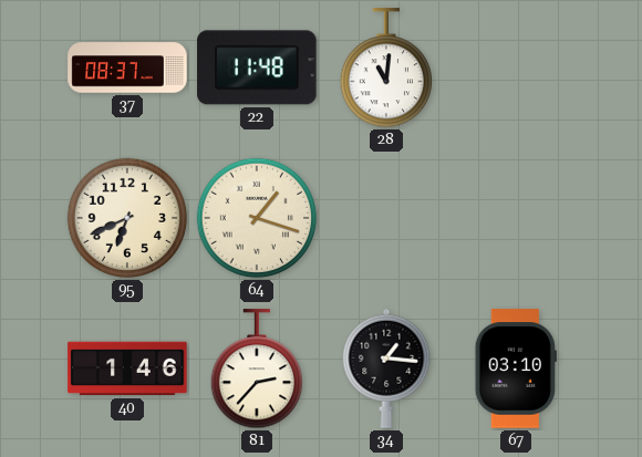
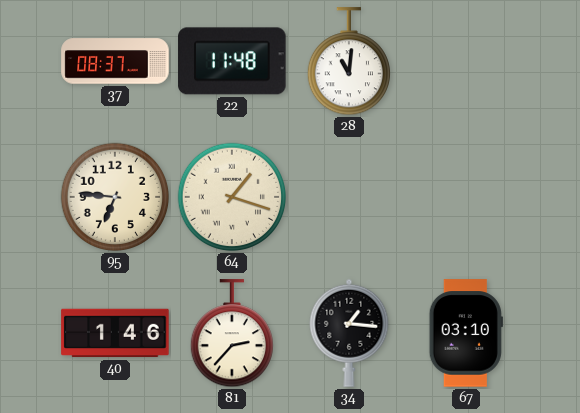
95: 6:41 -> 6:46 (115, 197)
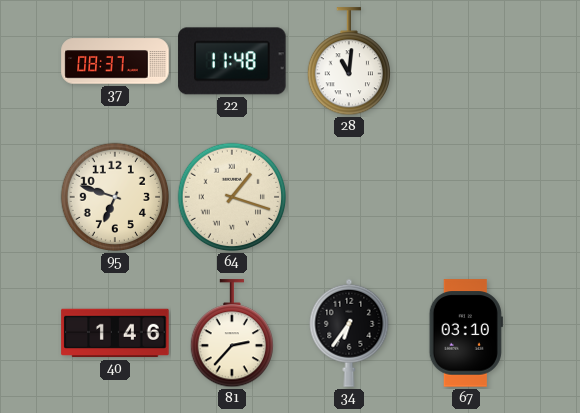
95: 6:46 -> 6:48 (115, 197)
34: 1:16 -> 6:36 (349, 333)
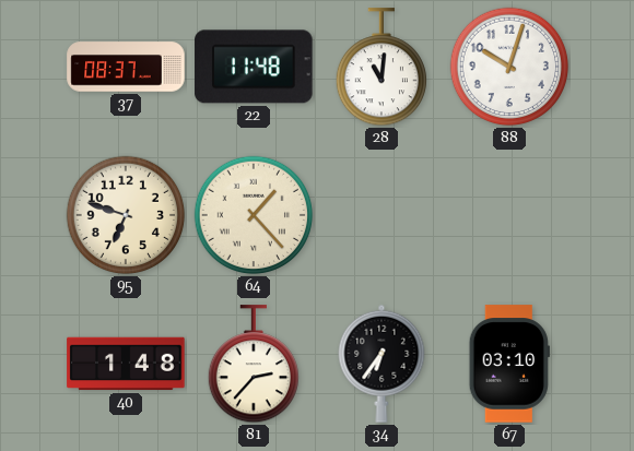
88: none -> 10:03 (509, 67)
64: 1:18 -> 1:23 (254, 215)
40: 1:46 -> 1:48 (126, 364)
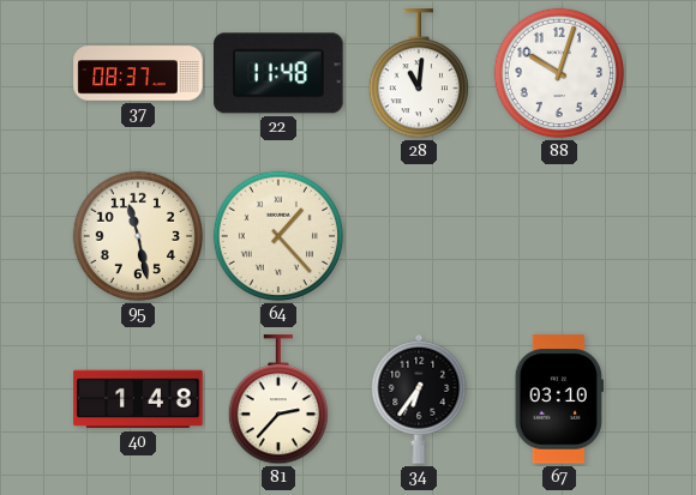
95: 6:48 -> 11:28 (138, 236)
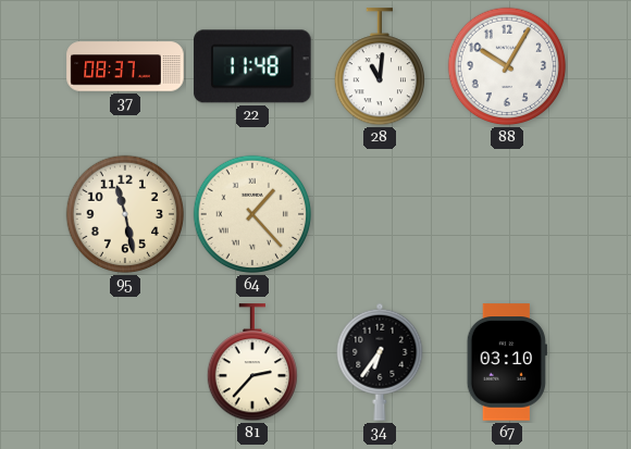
88: 10:03 -> 10:05 (507, 66)
40: 1:48 -> none (138, 399)
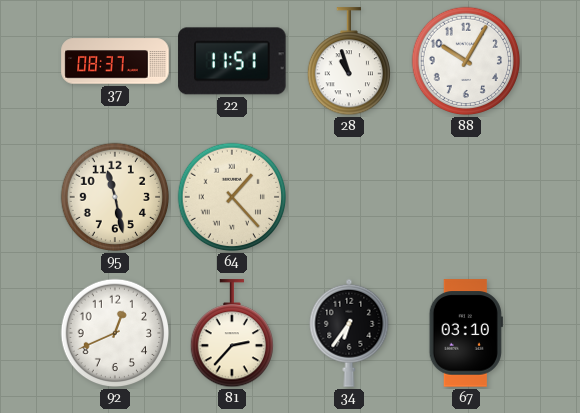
22: 11:48 -> 11:51 (232, 61)
28: 11:01 -> 10:57 (348, 62)
92: none -> 12:41 (115, 333)
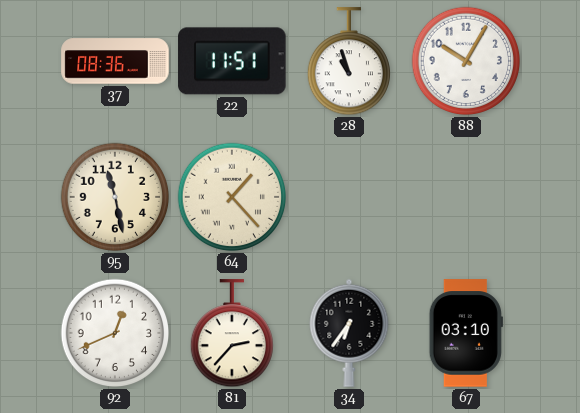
37: 08:37 -> 08:36 (115, 61)
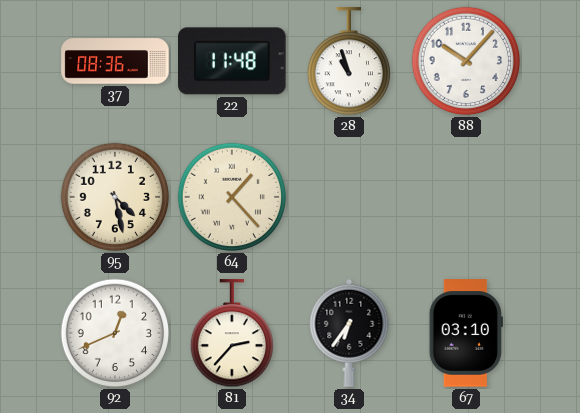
22: 11:51 -> 11:48 (232, 61)
88: 10:05 -> 10:07 (466, 61)
95: 11:28 -> 4:28 (115, 197)
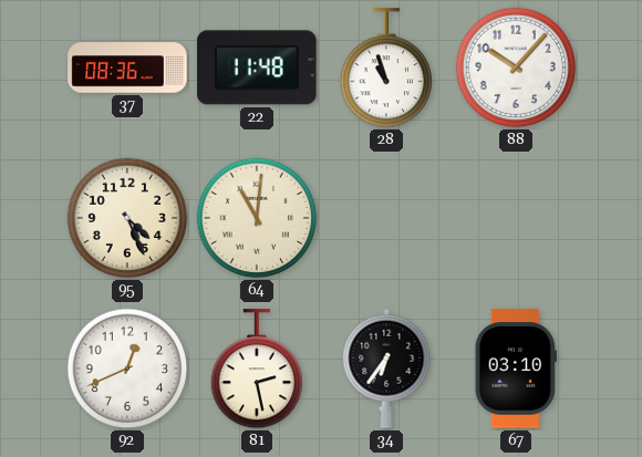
95: 4:28 -> 4:26 (127, 218)
64: 1:23 -> 11:01 (257, 218)
81: 2:37 -> 2:28 (256, 370)
